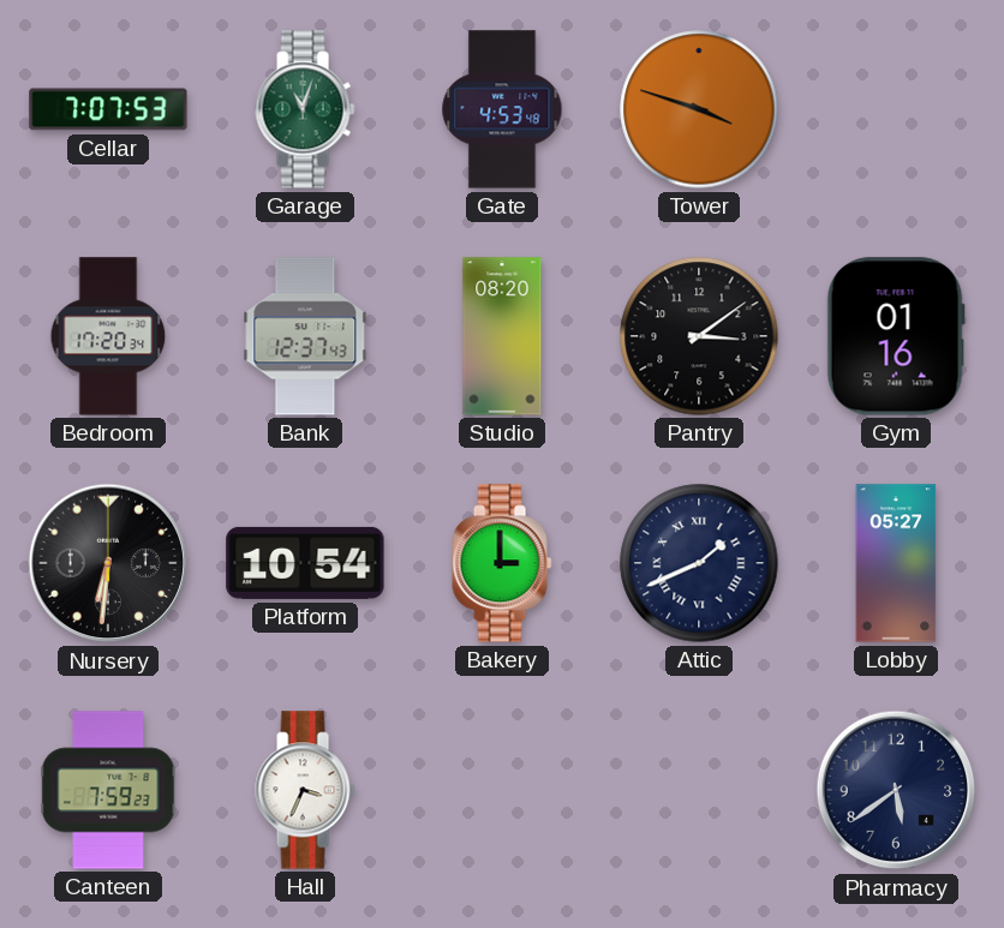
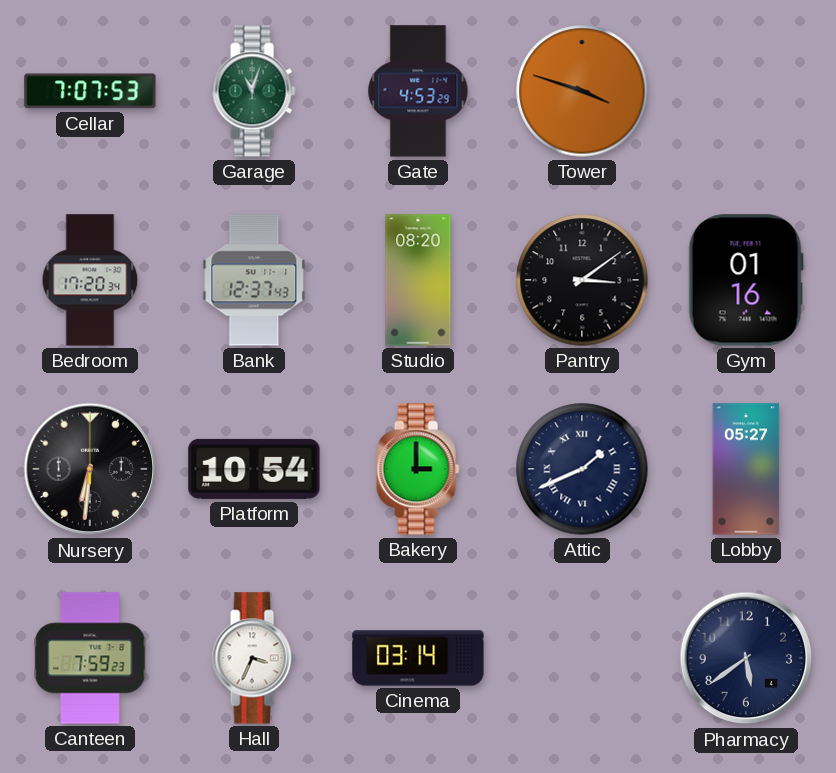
Gate: 4:53:48 -> 4:53:29 (418, 91)
Cinema: none -> 03:14 (418, 658)
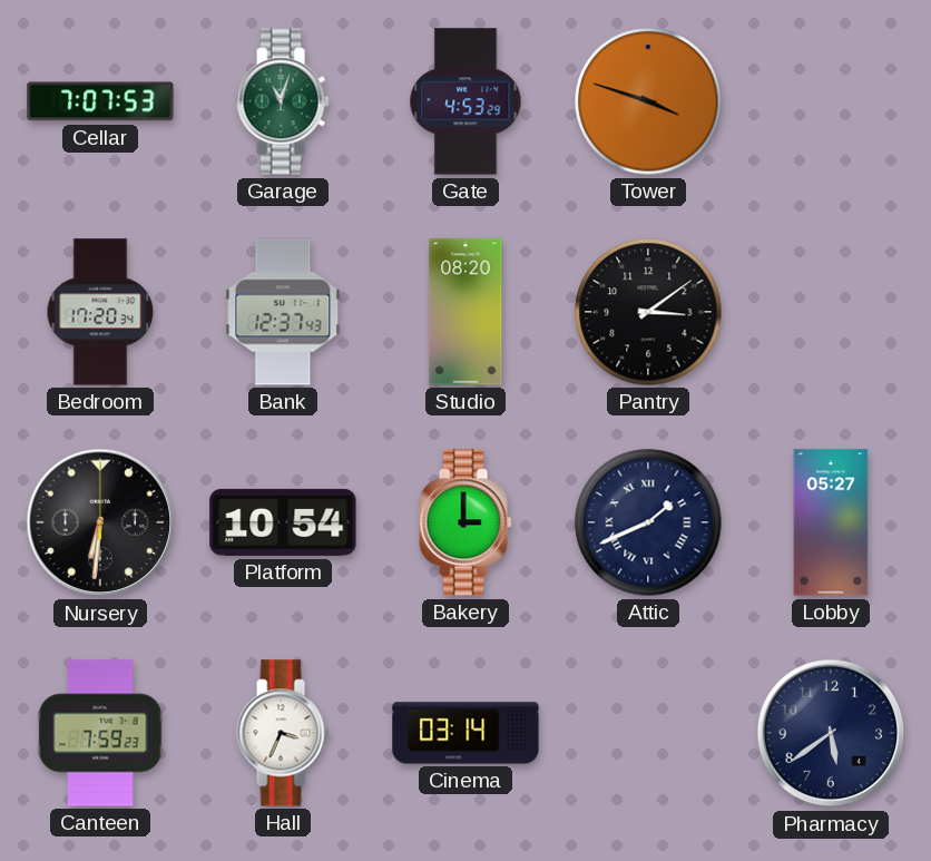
Gym: 01:16 -> none (746, 280)
